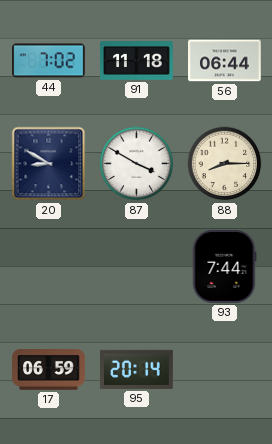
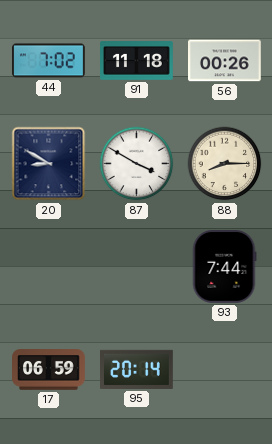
56: 06:44 -> 00:26 (225, 61)
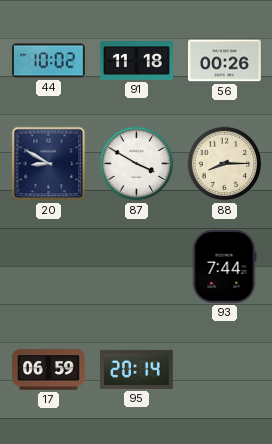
44: 7:02 -> 10:02 (49, 61)
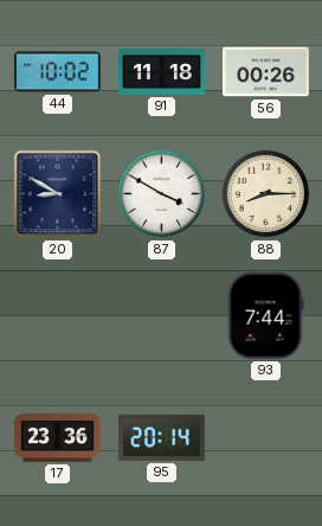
17: 06:59 -> 23:36 (58, 438)
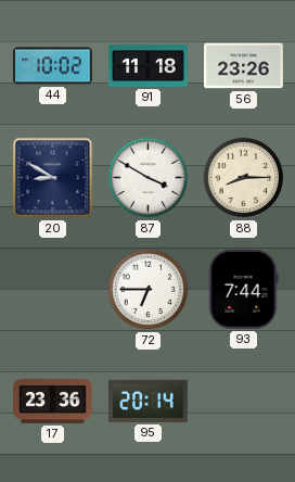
56: 00:26 -> 23:26 (244, 66)
72: none -> 6:45 (149, 290)
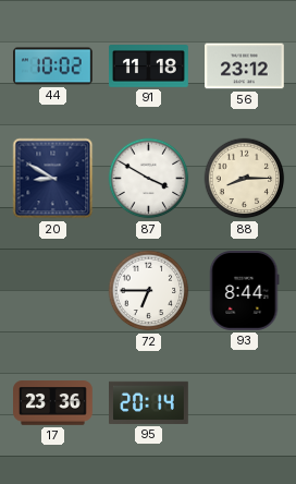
56: 23:26 -> 23:12 (245, 66)
93: 7:44 -> 8:44 (244, 291)
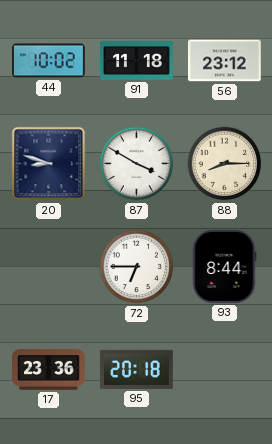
20: 8:50 -> 8:48 (49, 164)
95: 20:14 -> 20:18 (137, 369)
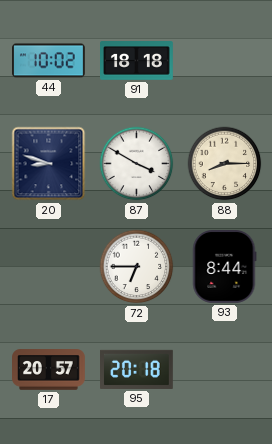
91: 11:18 -> 18:18 (137, 61)
56: 23:12 -> none (225, 61)
17: 23:36 -> 20:57 (49, 370)
